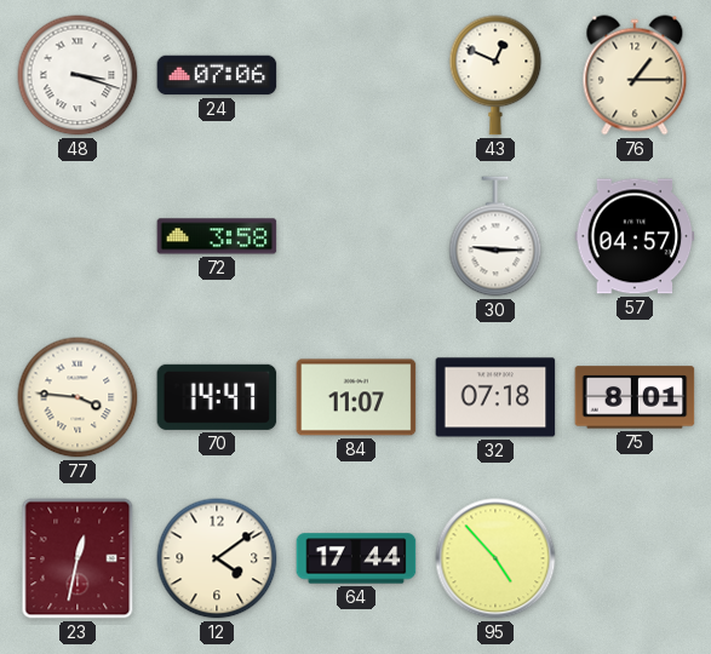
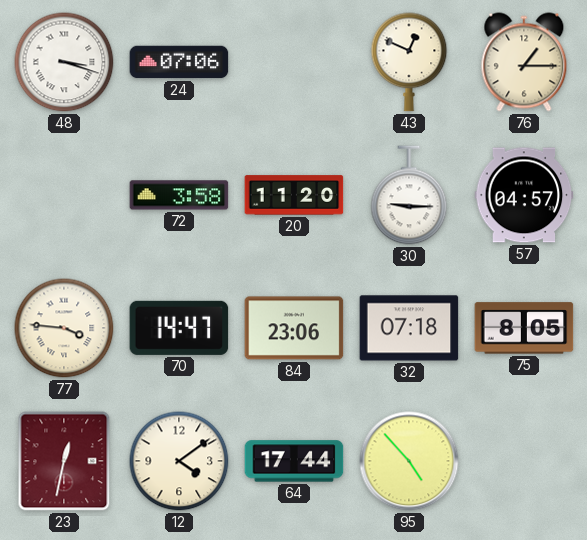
20: none -> 11:20 (294, 195)
84: 11:07 -> 23:06 (294, 328)
75: 8:01 -> 8:05 (524, 328)
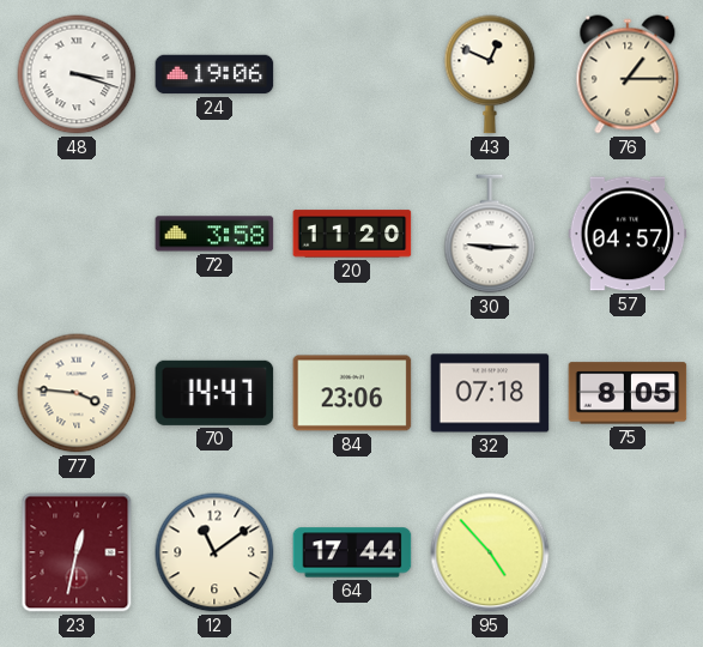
24: 07:06 -> 19:06 (214, 74)
12: 4:09 -> 11:09 (214, 552)
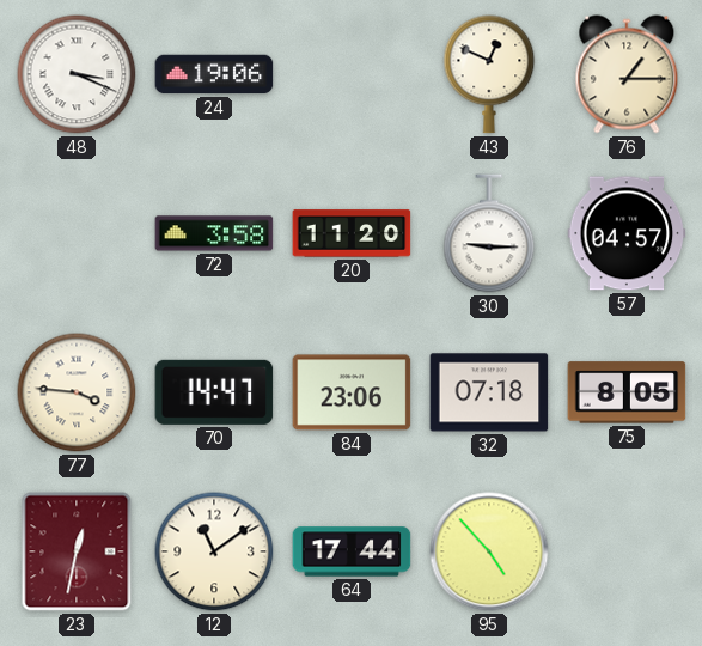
48: 3:18 -> 3:19 (77, 74)
